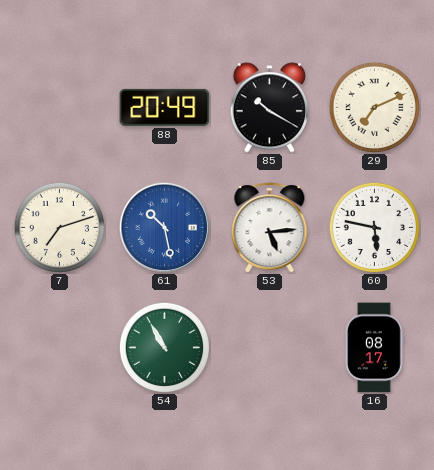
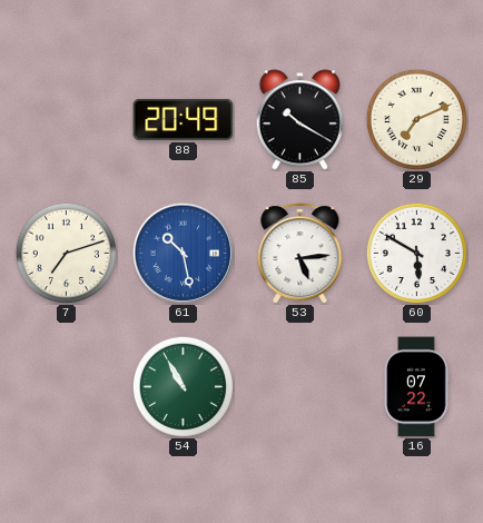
60: 5:47 -> 5:50 (416, 253)
16: 08:17 -> 07:22 (417, 387)
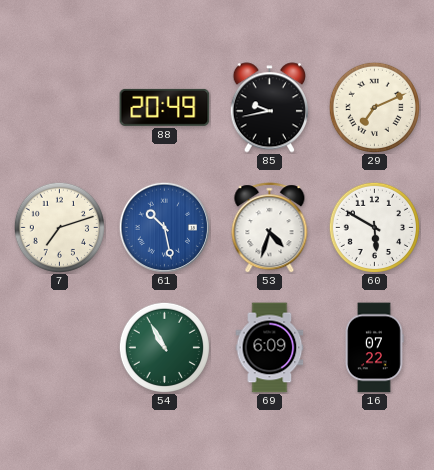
85: 10:20 -> 9:43 (269, 108)
53: 5:14 -> 4:33 (270, 228)
69: none -> 6:09 (270, 348)
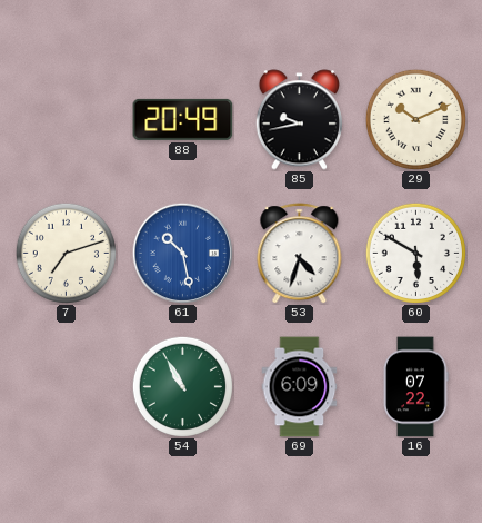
29: 7:11 -> 10:11 (415, 119)
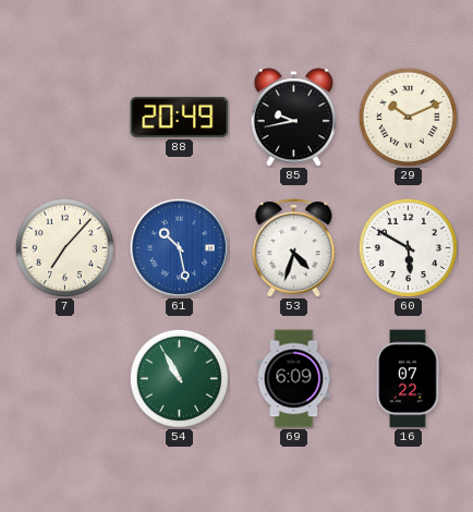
7: 7:12 -> 7:07 (64, 247)
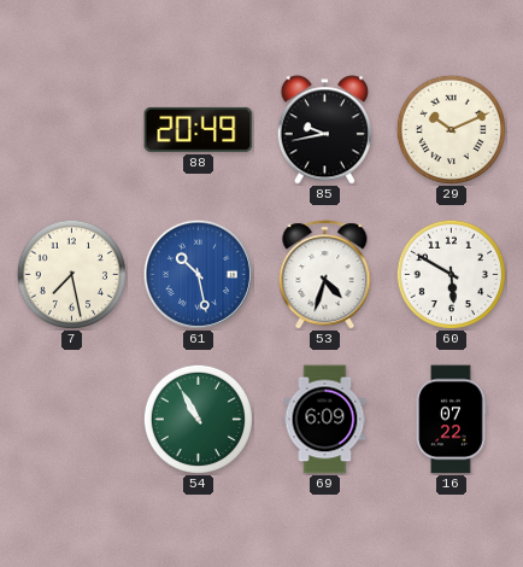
7: 7:07 -> 7:28 (71, 274)
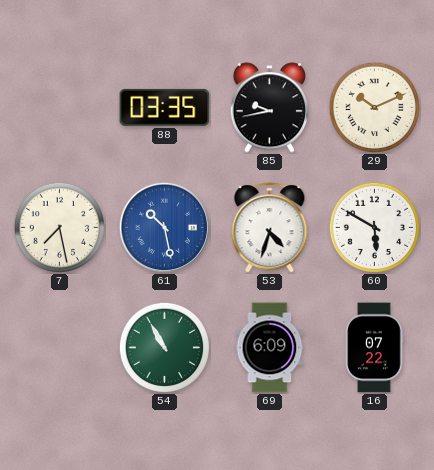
88: 20:49 -> 03:35 (165, 107)
